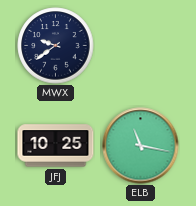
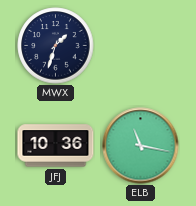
MWX: 9:39 -> 1:33 (56, 46)
JFJ: 10:25 -> 10:36 (56, 146)
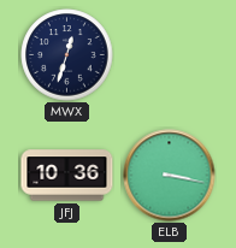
MWX: 1:33 -> 12:33 (67, 55)
ELB: 11:17 -> 3:17 (170, 176)
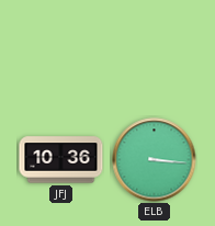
MWX: 12:33 -> none (67, 55)
ELB: 3:17 -> 3:16 (155, 160)
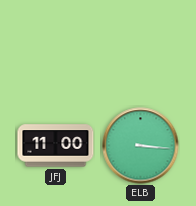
JFJ: 10:36 -> 11:00 (56, 146)
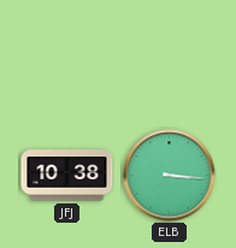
JFJ: 11:00 -> 10:38 (67, 176)
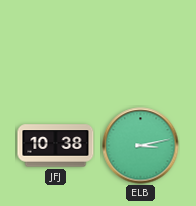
ELB: 3:16 -> 3:13 (141, 146)
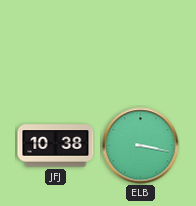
ELB: 3:13 -> 3:17 (141, 146)
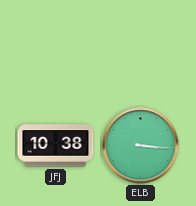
ELB: 3:17 -> 3:16 (141, 146)
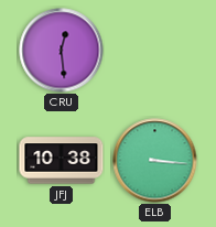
CRU: none -> 12:29 (62, 51)
